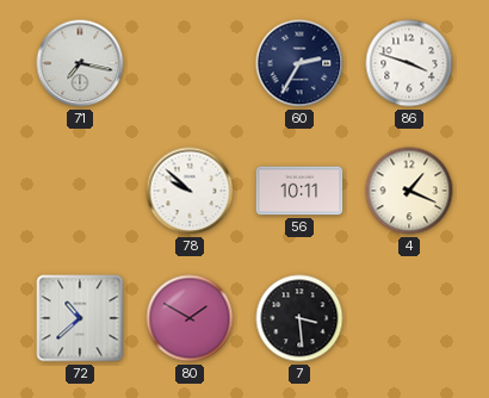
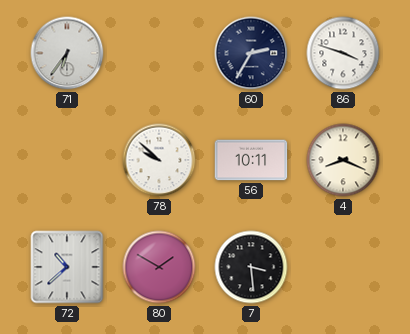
71: 7:17 -> 6:36 (67, 53)
4: 1:19 -> 8:19 (343, 160)
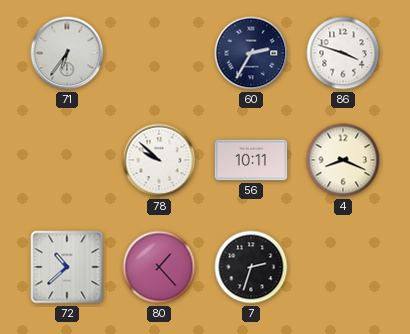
80: 1:50 -> 1:23 (159, 267)
7: 3:29 -> 2:33 (251, 267)
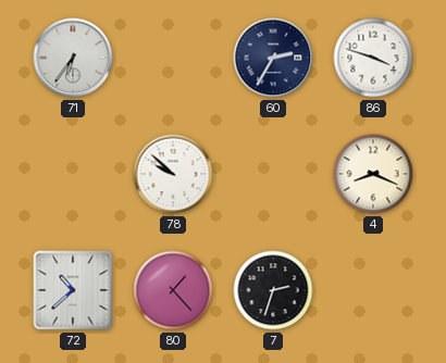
56: 10:11 -> none (251, 160)
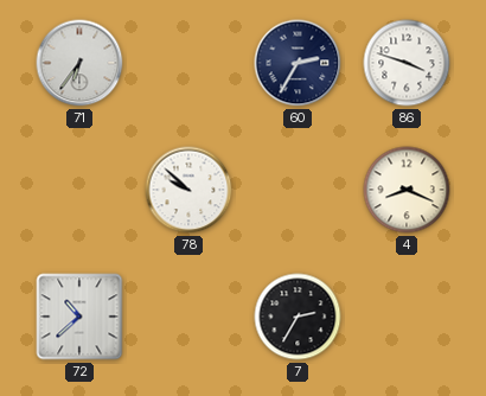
80: 1:23 -> none (173, 290)
7: 2:33 -> 2:35 (298, 317)
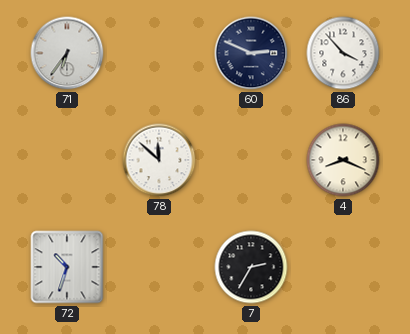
60: 2:35 -> 2:49 (251, 53)
86: 3:48 -> 3:53 (343, 53)
78: 9:52 -> 11:52 (159, 160)
72: 10:38 -> 10:33 (67, 267)
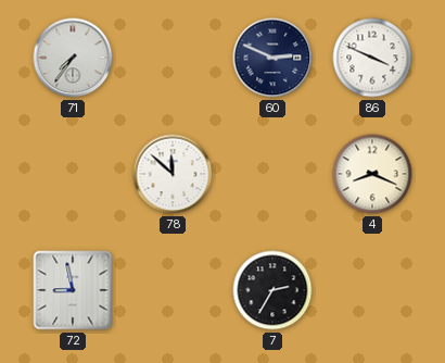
71: 6:36 -> 7:36 (73, 58)
86: 3:53 -> 3:49 (372, 58)
72: 10:33 -> 8:58 (73, 290)
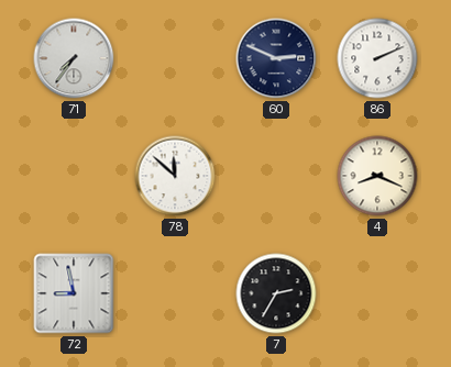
86: 3:49 -> 2:11 (377, 58)
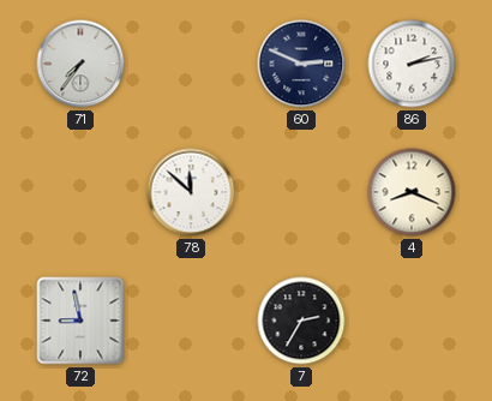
86: 2:11 -> 2:13 (412, 64)
